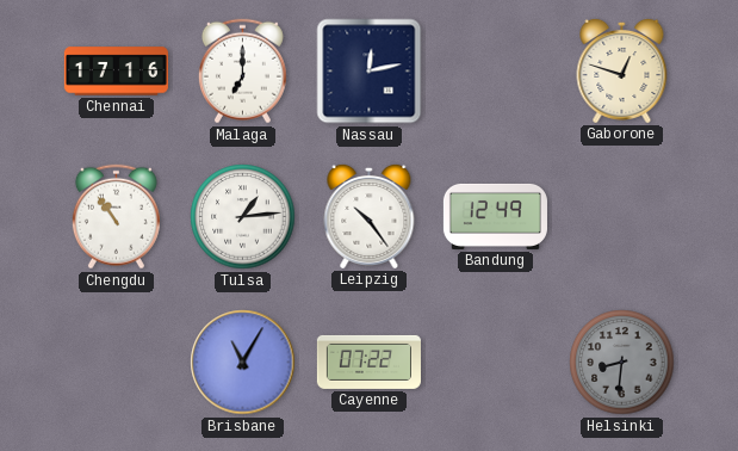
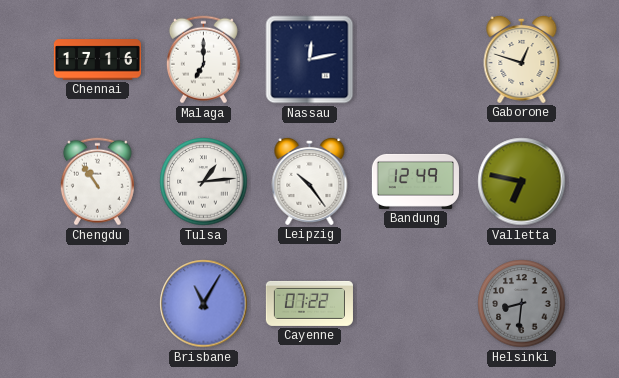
Valletta: none -> 6:47 (522, 182)
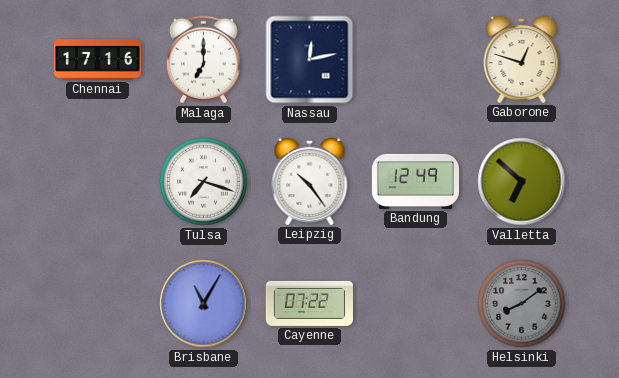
Chengdu: 10:54 -> none (97, 182)
Tulsa: 1:14 -> 7:18 (204, 182)
Valletta: 6:47 -> 6:52 (522, 182)
Helsinki: 8:31 -> 8:09 (522, 304)
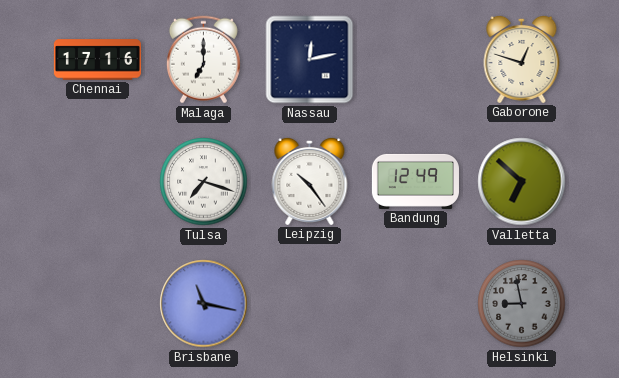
Brisbane: 11:05 -> 11:17 (204, 304)
Cayenne: 07:22 -> none (309, 303)
Helsinki: 8:09 -> 8:58 (522, 304)
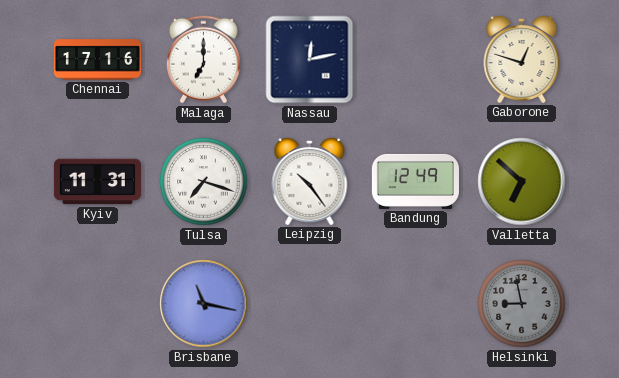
Kyiv: none -> 11:31 (97, 182)
